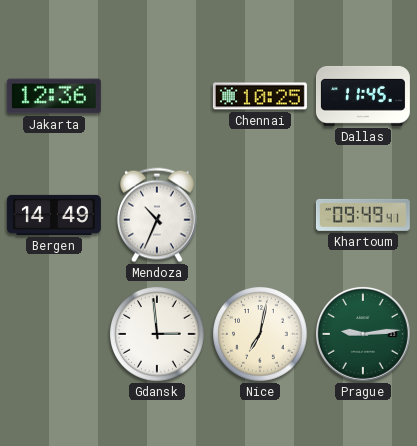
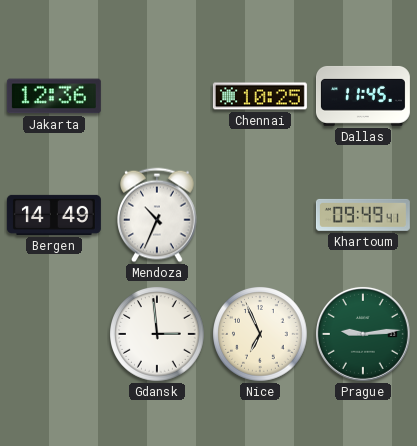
Nice: 7:02 -> 6:56 (261, 335)
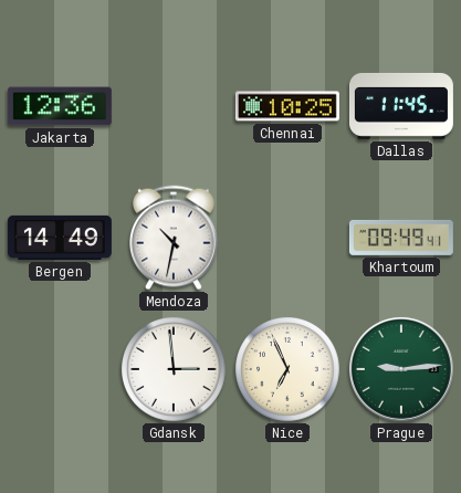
Mendoza: 10:34 -> 10:32 (175, 238)
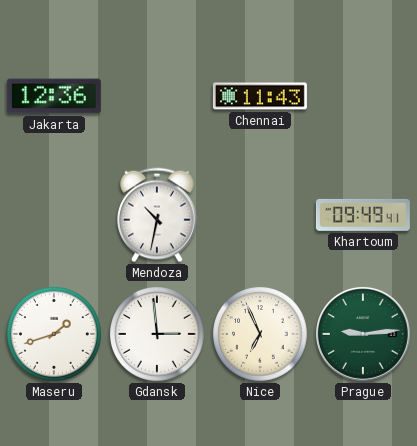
Chennai: 10:25 -> 11:43 (260, 96)
Dallas: 11:45 -> none (401, 106)
Bergen: 14:49 -> none (60, 238)
Maseru: none -> 1:42 (55, 335)
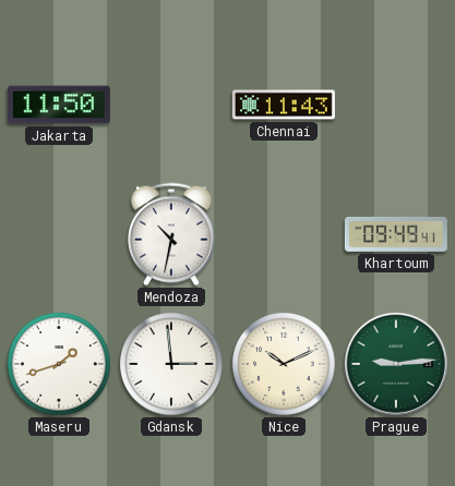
Jakarta: 12:36 -> 11:50 (59, 105)
Nice: 6:56 -> 10:11 (285, 365)
